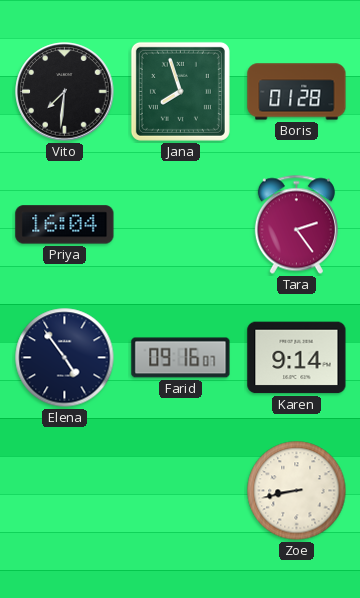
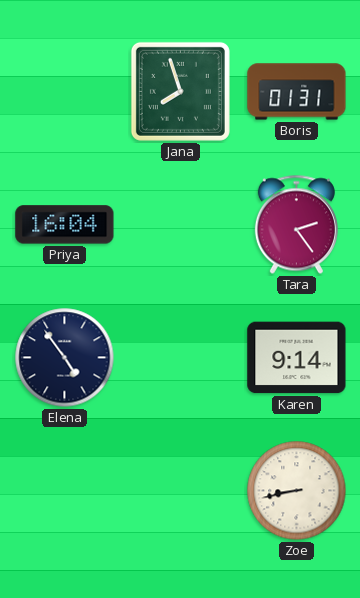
Vito: 7:31 -> none (65, 92)
Boris: 01:28 -> 01:31 (297, 92)
Farid: 09:16 -> none (181, 358)
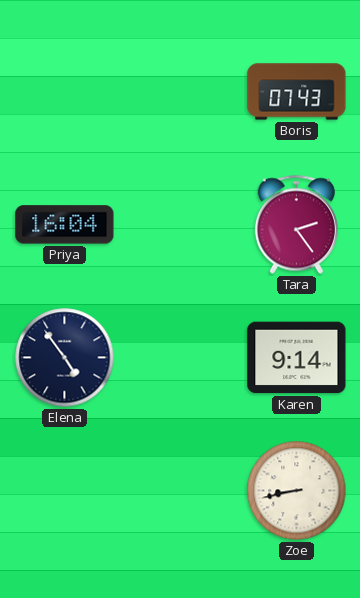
Jana: 7:57 -> none (180, 91)
Boris: 01:31 -> 07:43 (297, 92)
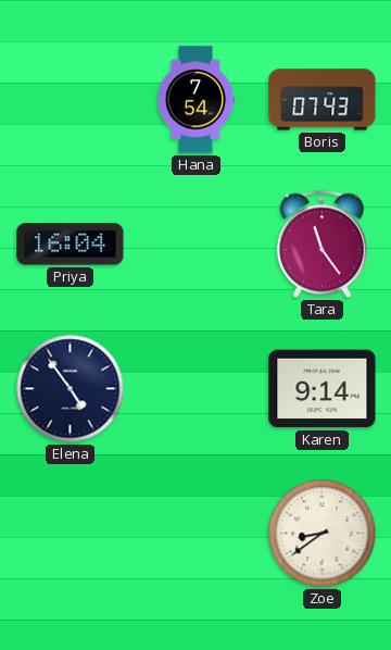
Hana: none -> 7:54 (195, 100)
Tara: 2:24 -> 11:24 (321, 245)
Zoe: 8:43 -> 8:39 (323, 534)
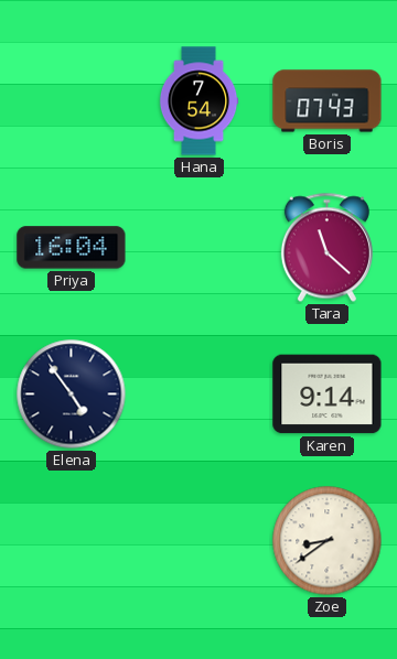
Tara: 11:24 -> 11:22 (326, 248)
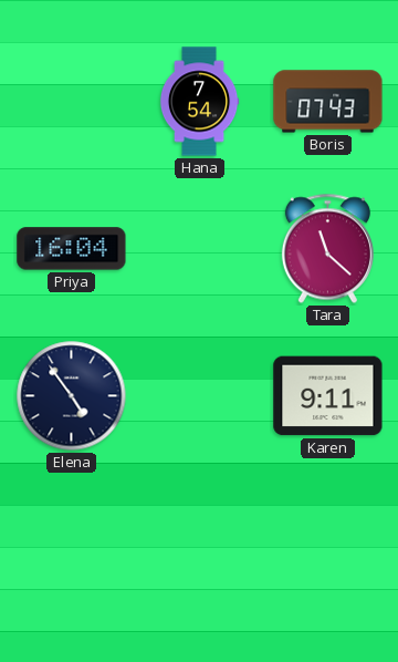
Karen: 9:14 -> 9:11 (328, 396)
Zoe: 8:39 -> none (328, 541)
